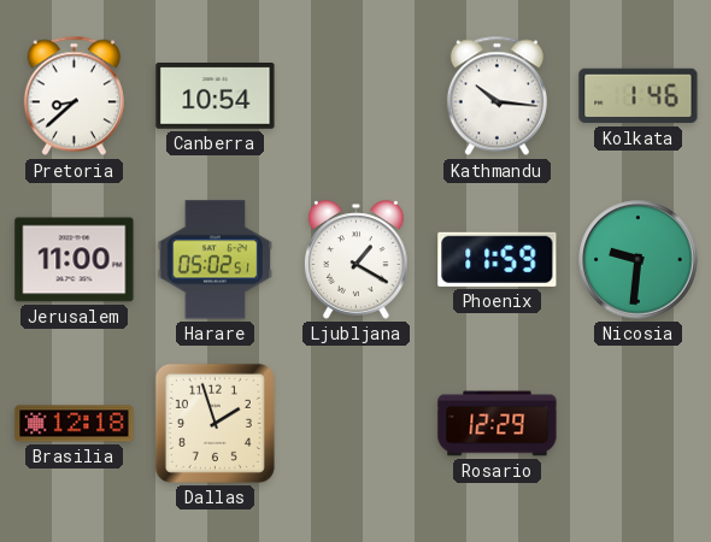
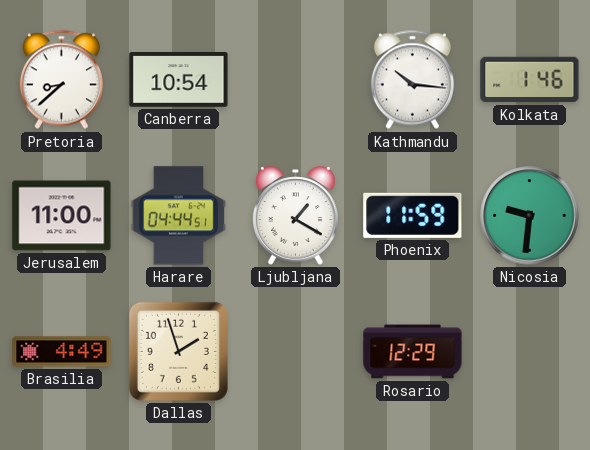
Harare: 05:02 -> 04:44 (179, 216)
Brasilia: 12:18 -> 4:49 (62, 352)
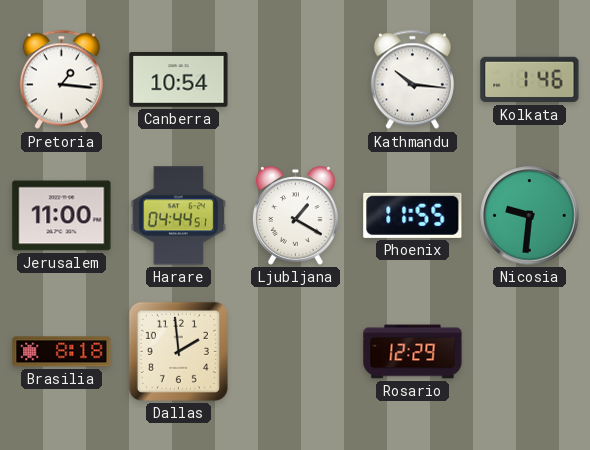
Pretoria: 8:38 -> 1:16 (61, 80)
Phoenix: 11:59 -> 11:55 (413, 215)
Brasilia: 4:49 -> 8:18 (62, 352)
Dallas: 1:57 -> 1:59 (178, 351)
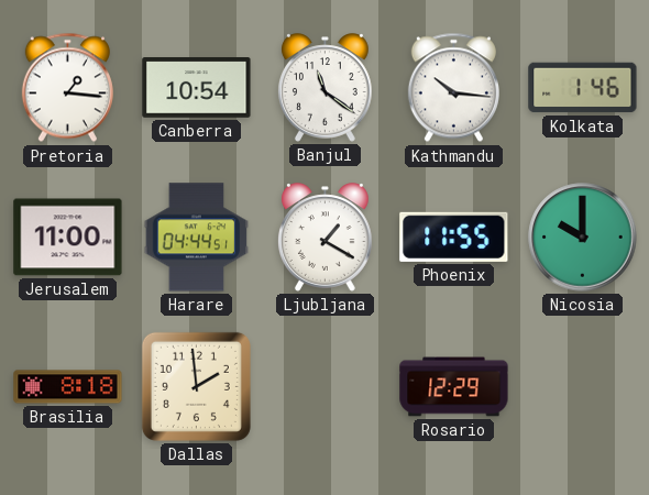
Banjul: none -> 11:21 (324, 88)
Nicosia: 9:31 -> 10:00 (583, 238)
